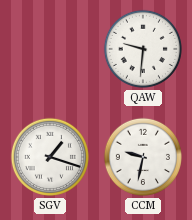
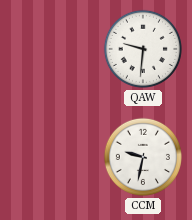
SGV: 1:18 -> none (50, 157)
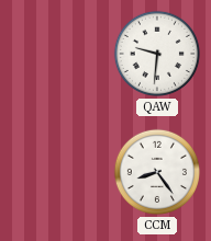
CCM: 9:32 -> 8:24 (157, 172)
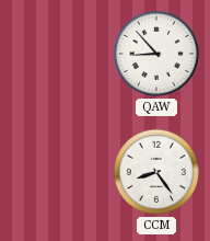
QAW: 9:31 -> 8:53 (156, 54)
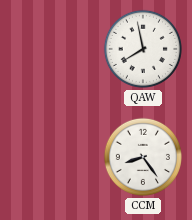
QAW: 8:53 -> 7:58 (143, 49)
